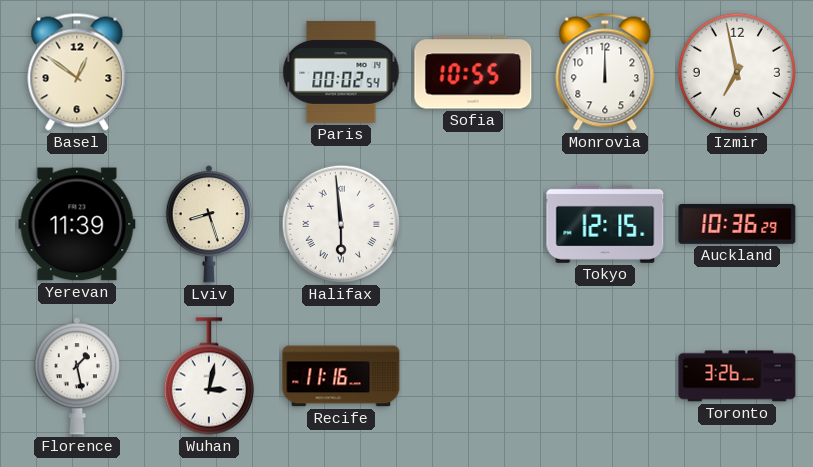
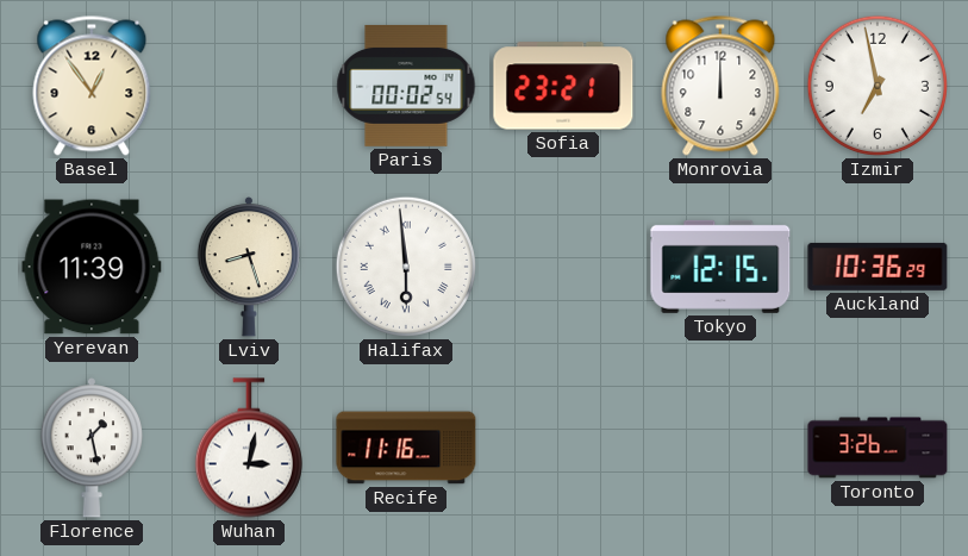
Basel: 12:51 -> 12:54 (92, 86)
Sofia: 10:55 -> 23:21 (563, 86)
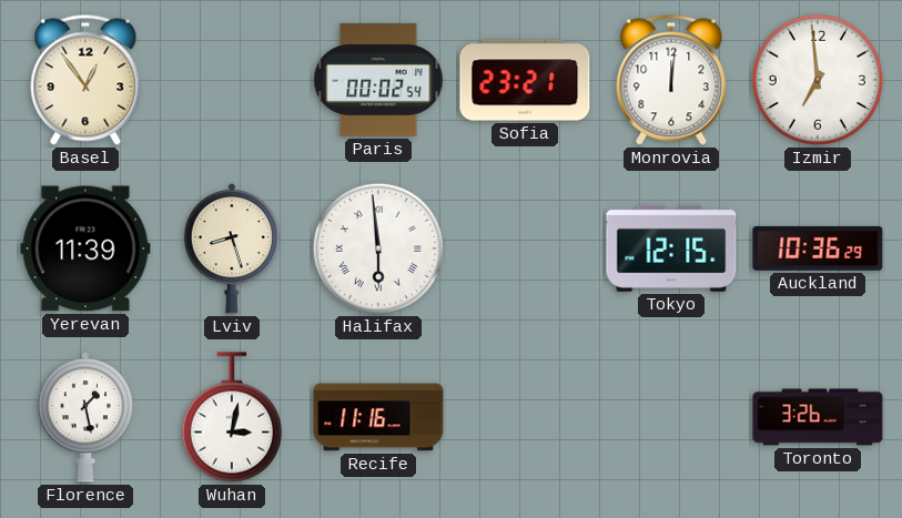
Monrovia: 12:00 -> 12:01 (671, 80)
Izmir: 6:58 -> 6:59 (818, 80)
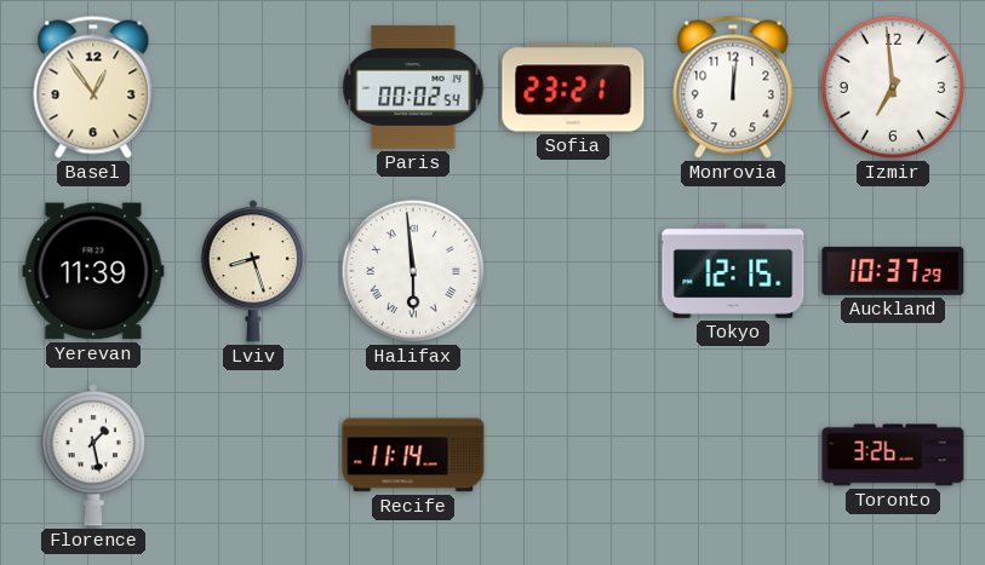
Auckland: 10:36 -> 10:37 (893, 271)
Wuhan: 3:02 -> none (232, 417)
Recife: 11:16 -> 11:14 (413, 455)
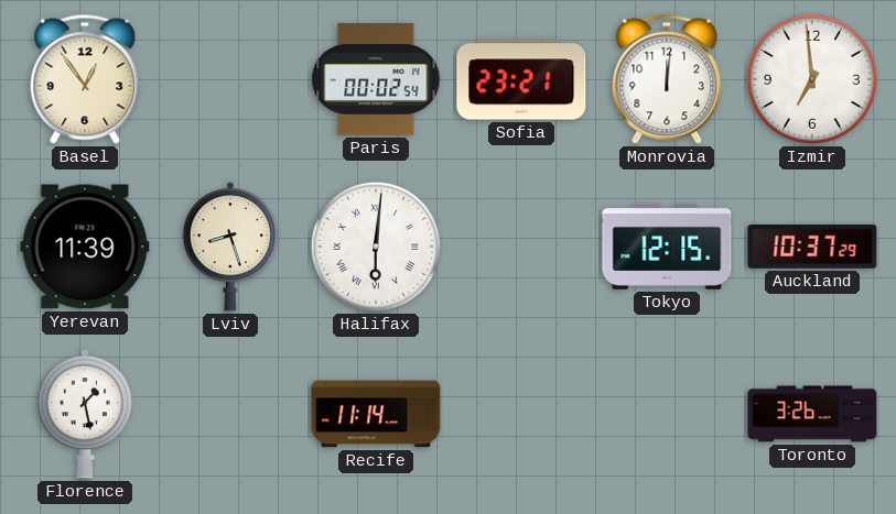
Halifax: 5:59 -> 6:01 (376, 247)
